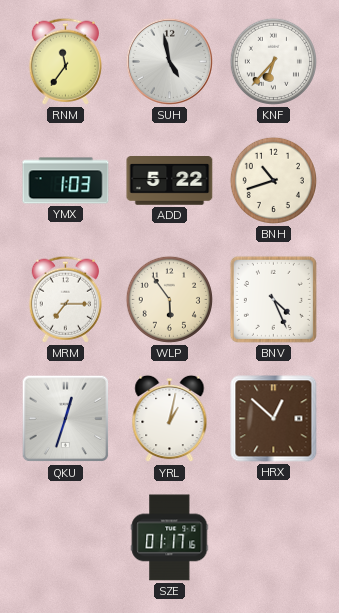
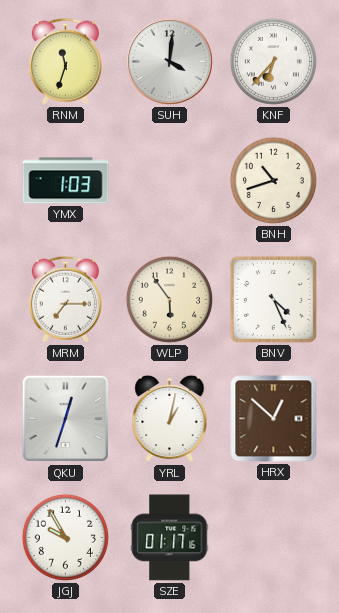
RNM: 11:36 -> 11:33 (65, 61)
SUH: 4:58 -> 4:01 (169, 61)
ADD: 5:22 -> none (170, 181)
JGJ: none -> 9:55 (65, 537)
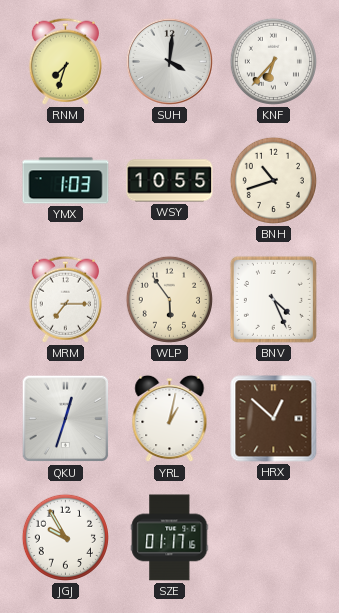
RNM: 11:33 -> 7:33 (65, 61)
WSY: none -> 10:55 (170, 181)
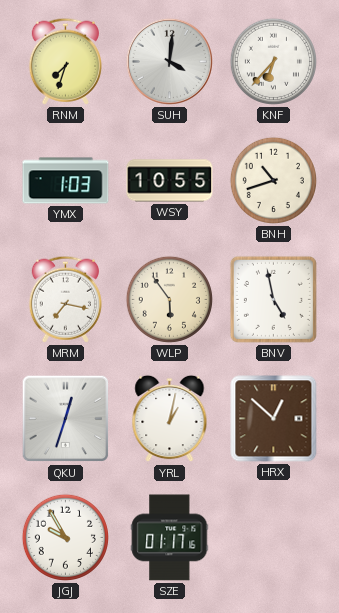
MRM: 7:15 -> 7:17 (65, 299)
BNV: 4:26 -> 4:58 (273, 299)
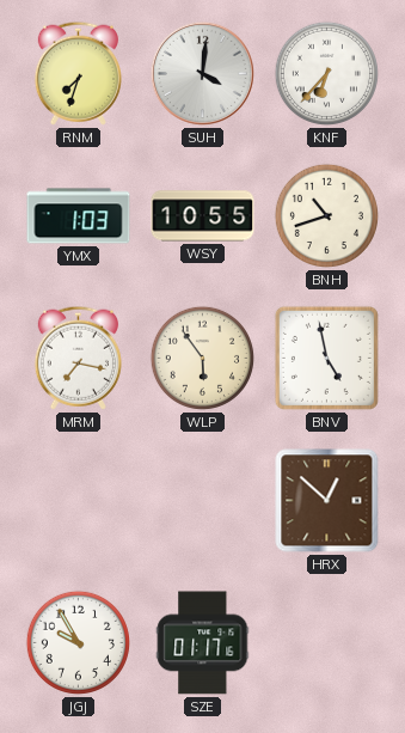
QKU: 12:33 -> none (66, 419)
YRL: 1:02 -> none (170, 419)
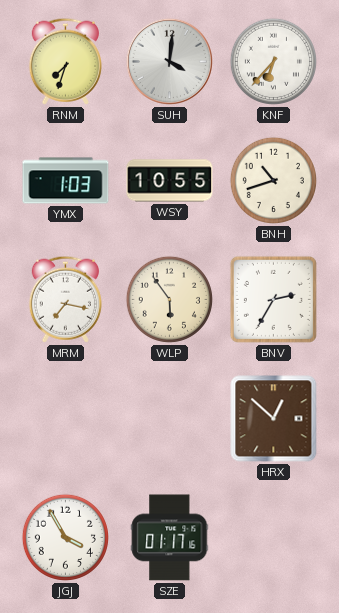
BNV: 4:58 -> 2:35 (273, 299)
JGJ: 9:55 -> 3:55 (65, 537)
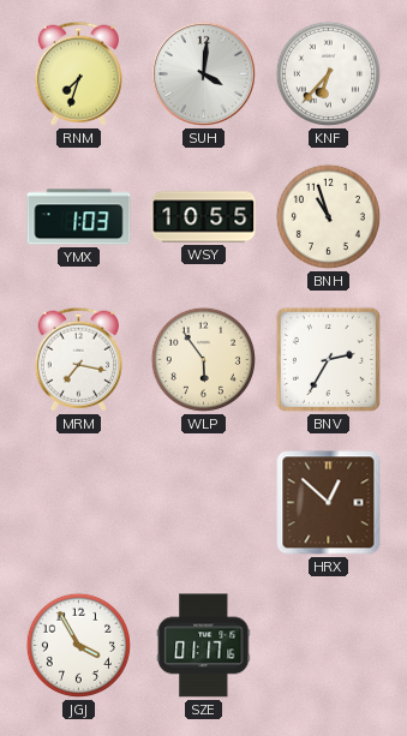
BNH: 10:42 -> 10:57 (328, 216)
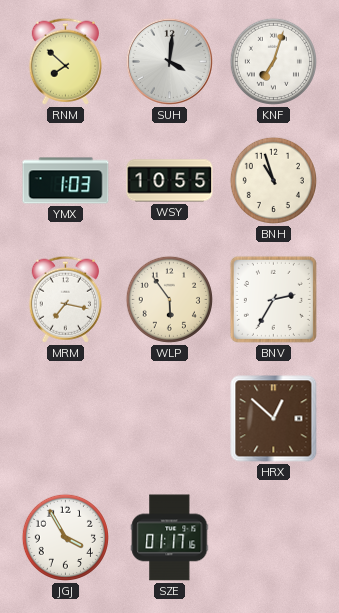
RNM: 7:33 -> 7:52 (65, 61)
KNF: 6:37 -> 7:03 (273, 61)
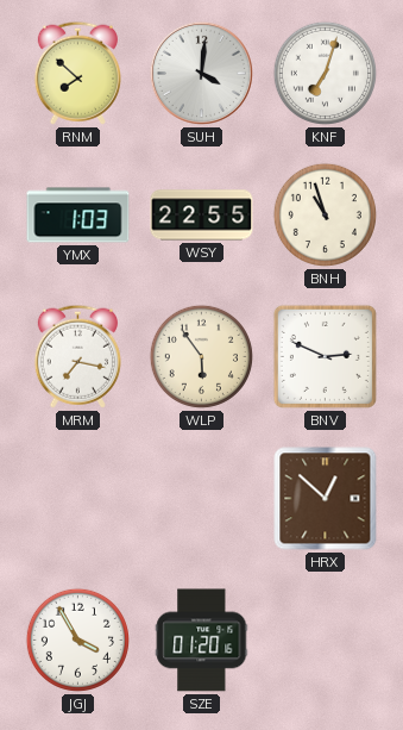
WSY: 10:55 -> 22:55 (202, 216)
BNV: 2:35 -> 2:49 (325, 356)
SZE: 01:17 -> 01:20 (202, 641)
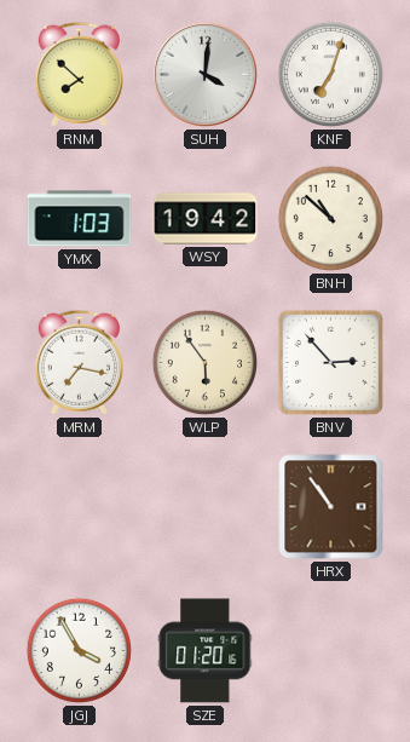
WSY: 22:55 -> 19:42 (206, 219)
BNH: 10:57 -> 10:52 (330, 218)
BNV: 2:49 -> 2:53 (330, 362)
HRX: 12:52 -> 10:54 (331, 507)
